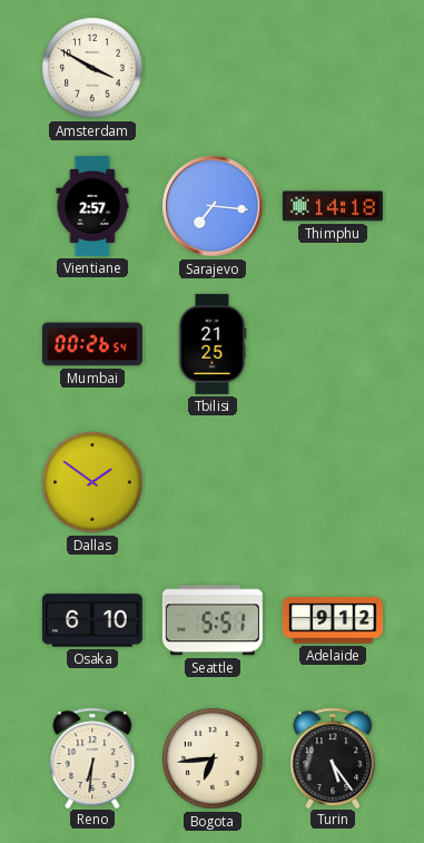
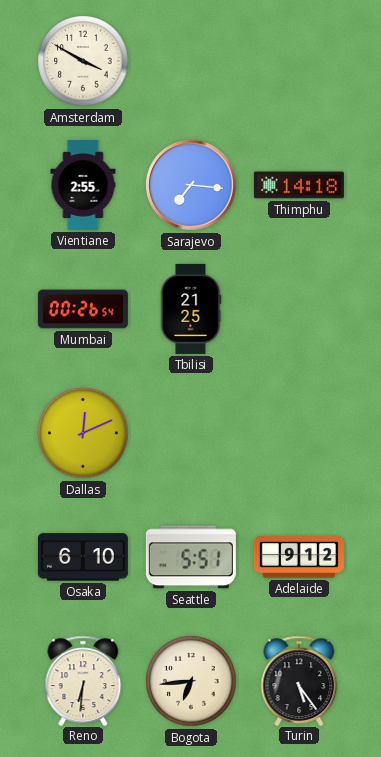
Vientiane: 2:57 -> 2:55 (83, 185)
Dallas: 1:51 -> 12:11 (83, 433)
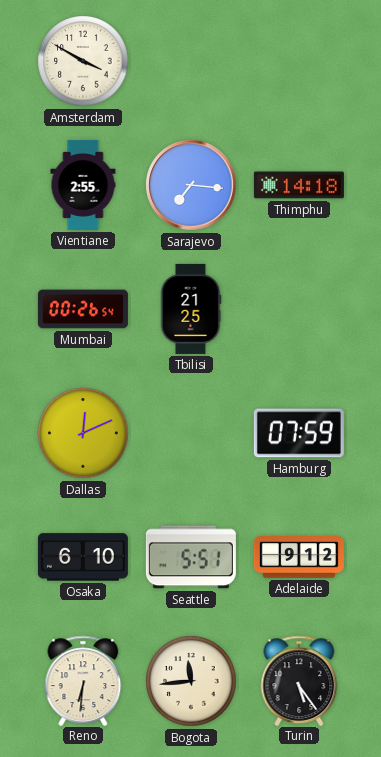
Hamburg: none -> 07:59 (299, 433)
Bogota: 6:44 -> 11:44 (191, 681)
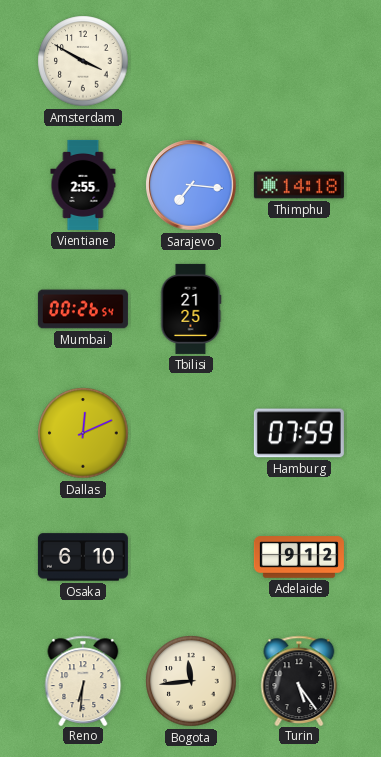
Seattle: 5:51 -> none (191, 557)
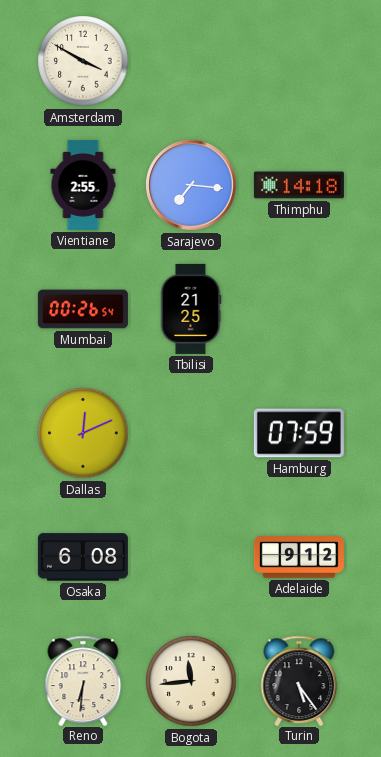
Osaka: 6:10 -> 6:08 (83, 557)
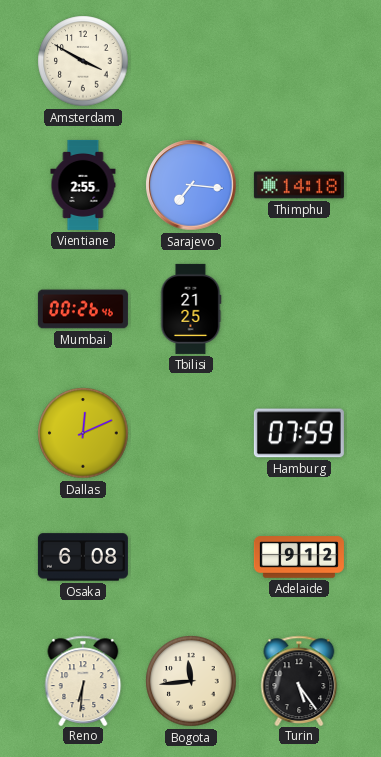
Mumbai: 00:26:54 -> 00:26:46 (83, 309)
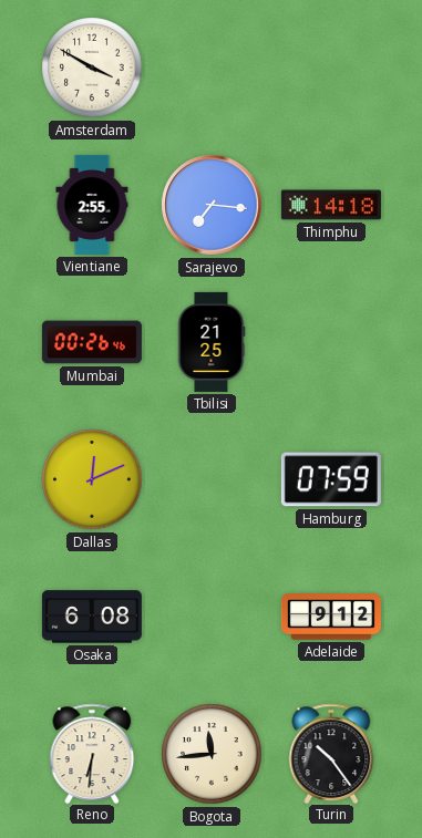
Turin: 5:24 -> 10:24 (331, 753)
